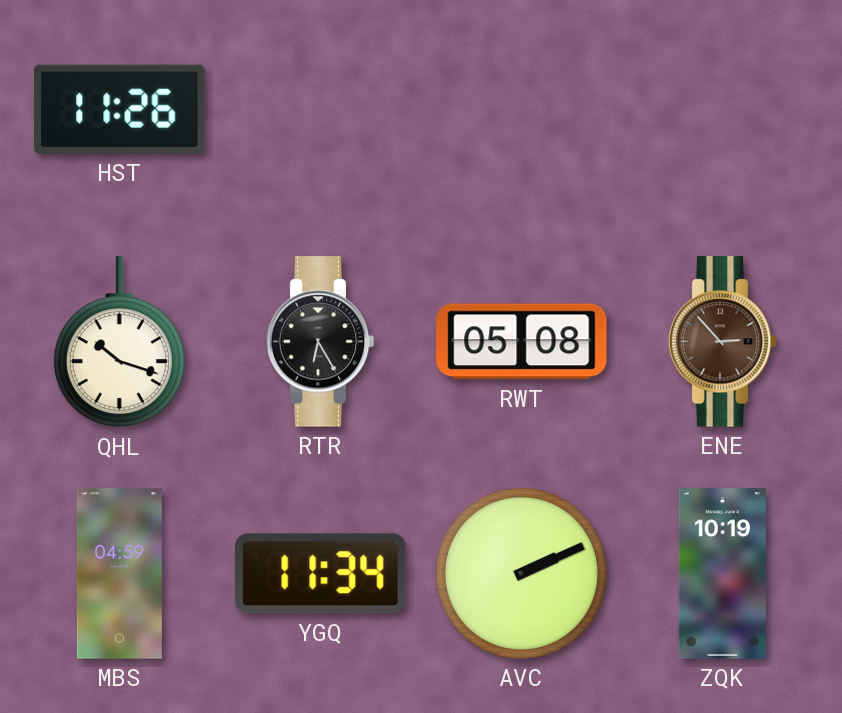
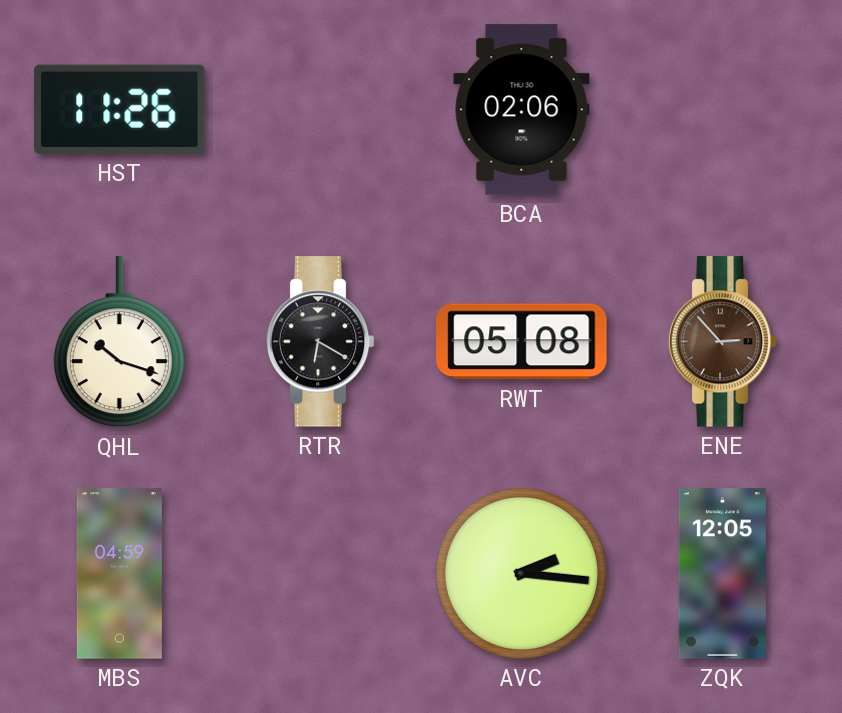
BCA: none -> 02:06 (522, 110)
RTR: 6:25 -> 6:20 (320, 342)
YGQ: 11:34 -> none (321, 574)
AVC: 2:11 -> 2:16 (521, 573)
ZQK: 10:19 -> 12:05 (722, 574)
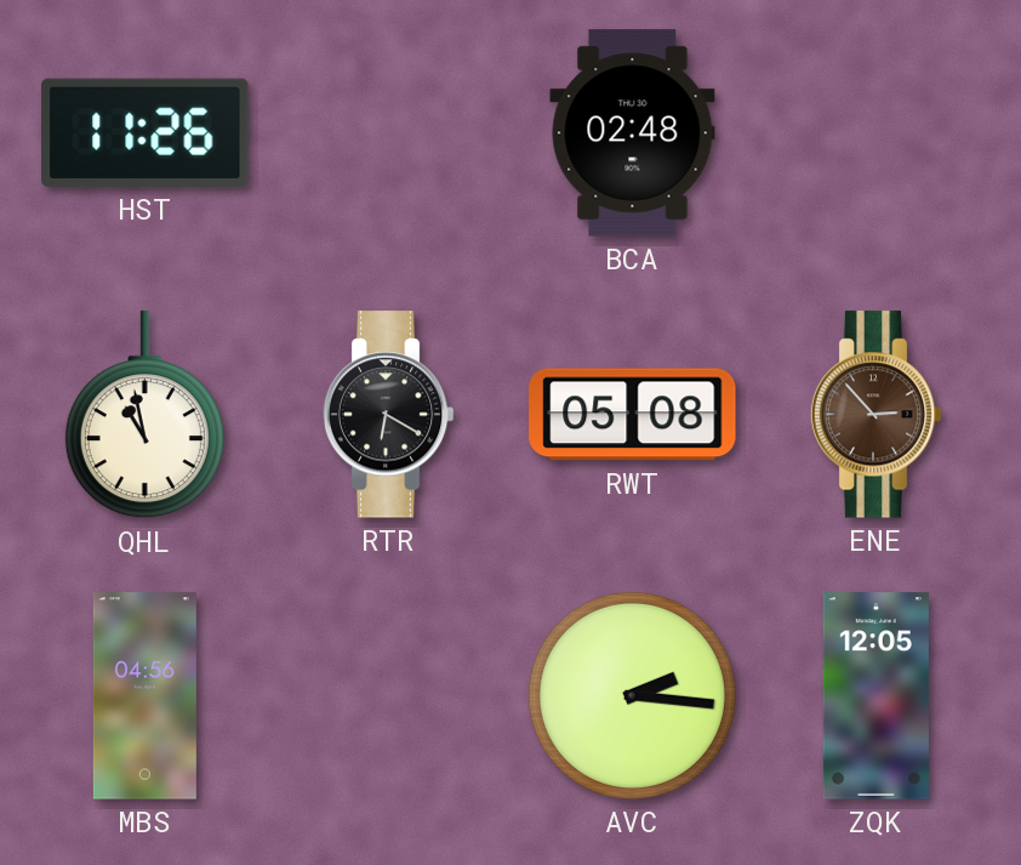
BCA: 02:06 -> 02:48 (633, 133)
QHL: 10:18 -> 10:58 (144, 415)
MBS: 04:59 -> 04:56 (144, 696)
